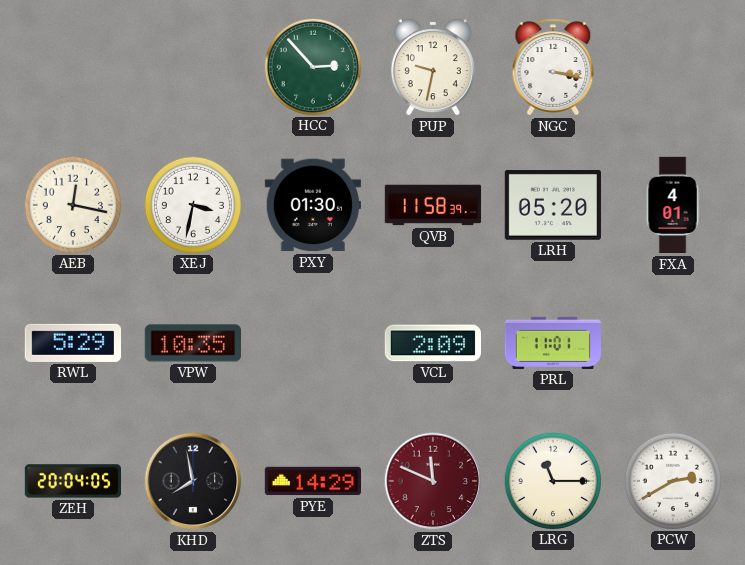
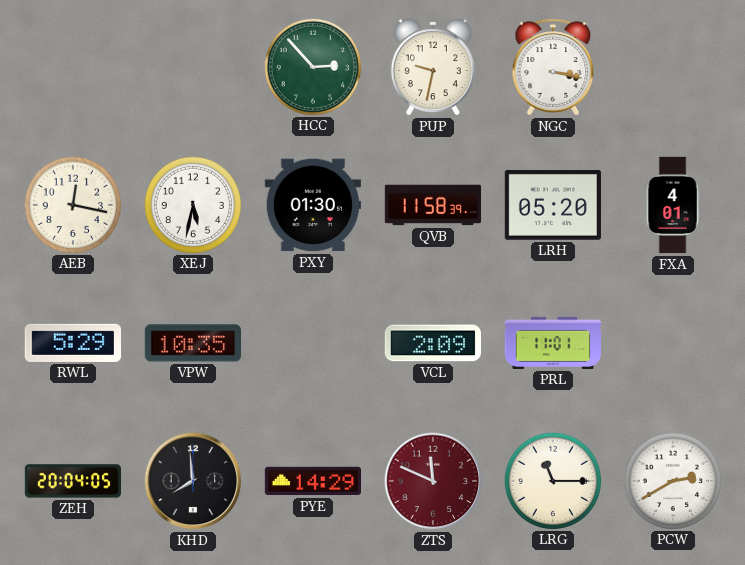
XEJ: 3:32 -> 5:32 (192, 204)
KHD: 7:58 -> 7:59 (193, 481)
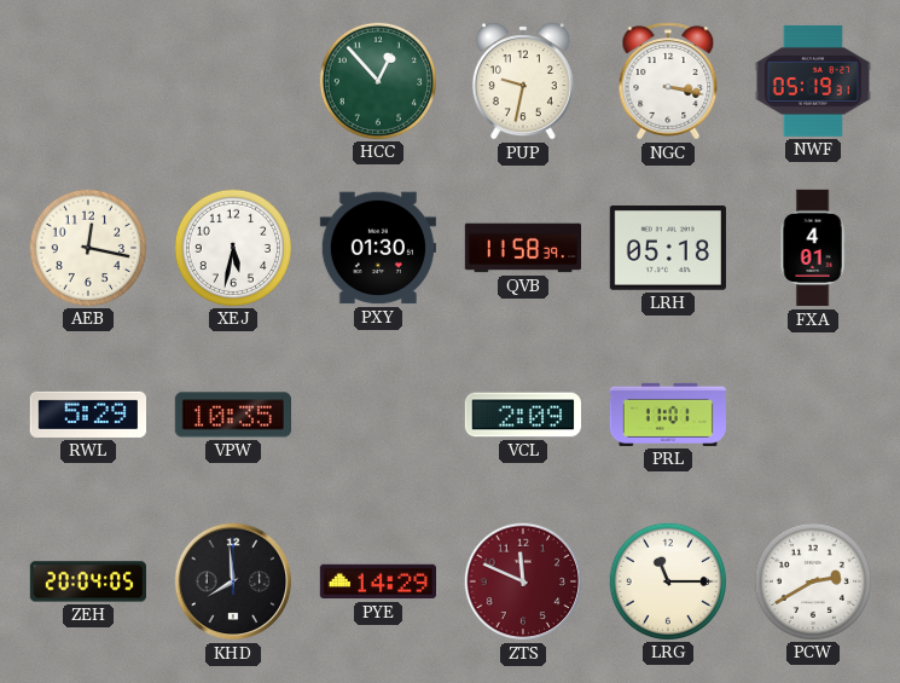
HCC: 2:53 -> 12:53 (377, 80)
NWF: none -> 05:19 (812, 81)
LRH: 05:20 -> 05:18 (668, 249)
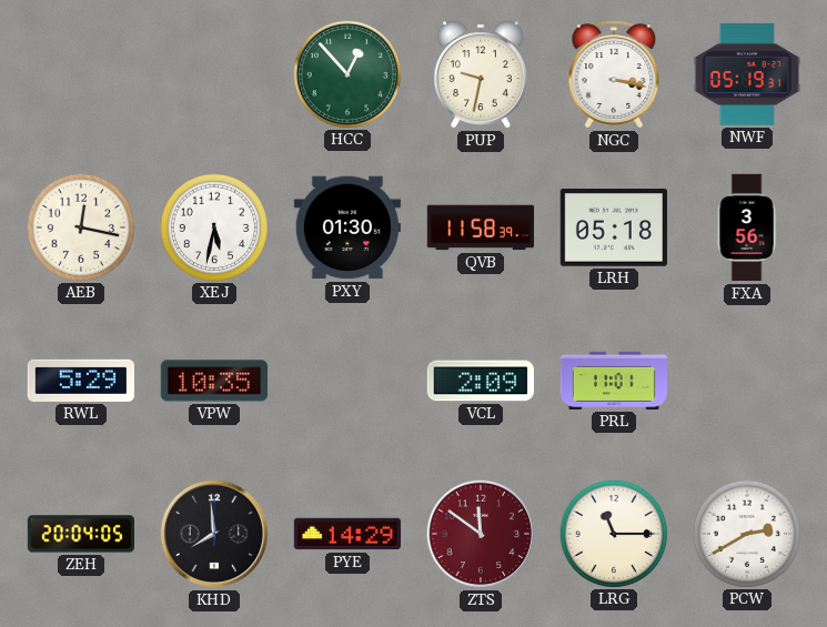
FXA: 4:01 -> 3:56 (747, 227)
ZTS: 11:49 -> 11:51 (481, 534)
